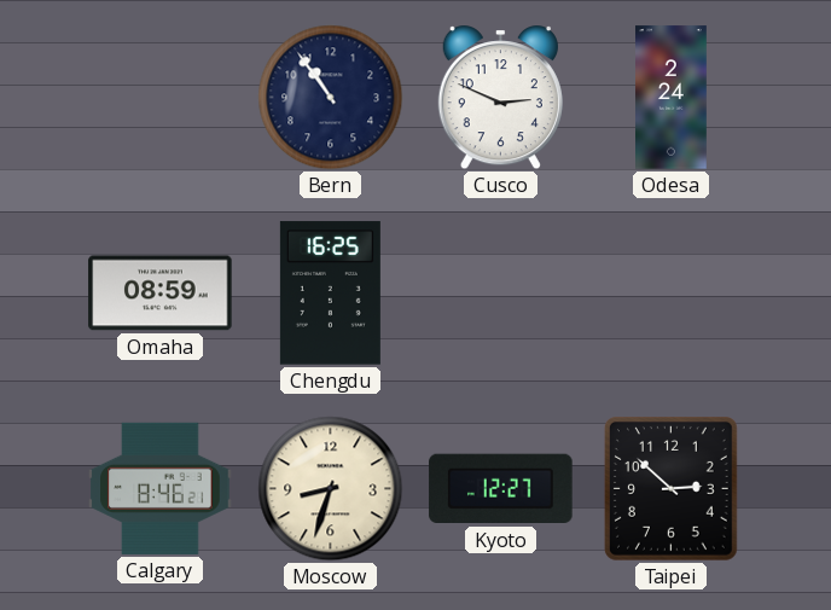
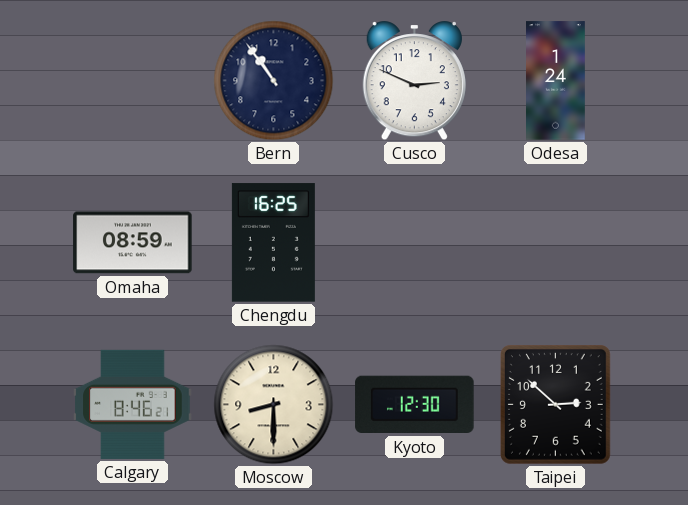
Odesa: 2:24 -> 1:24 (556, 81)
Moscow: 8:33 -> 8:30 (274, 405)
Kyoto: 12:27 -> 12:30 (415, 405)
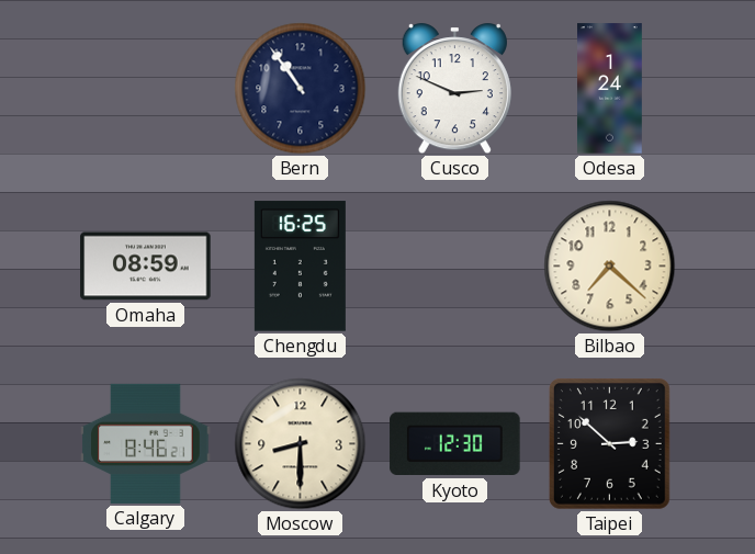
Bilbao: none -> 7:22 (610, 267)
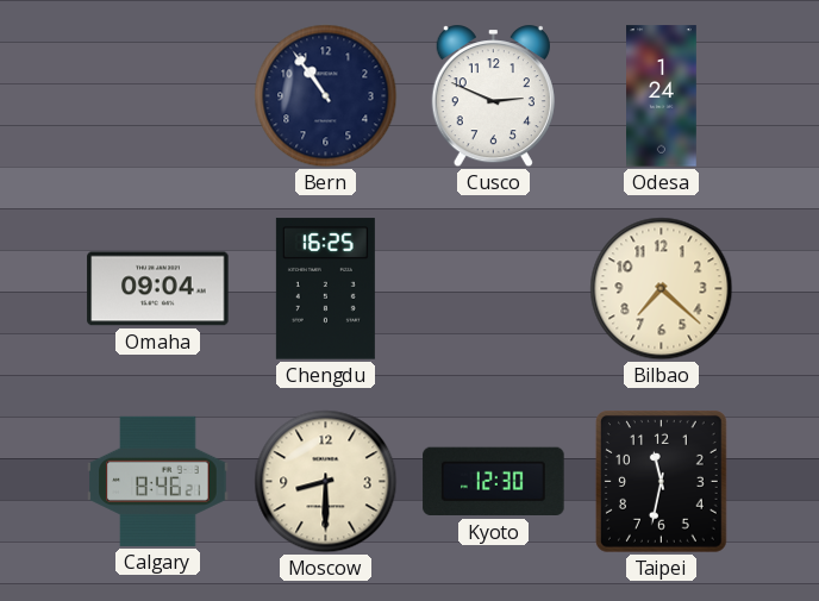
Omaha: 08:59 -> 09:04 (158, 289)
Taipei: 2:52 -> 11:32 (662, 482)
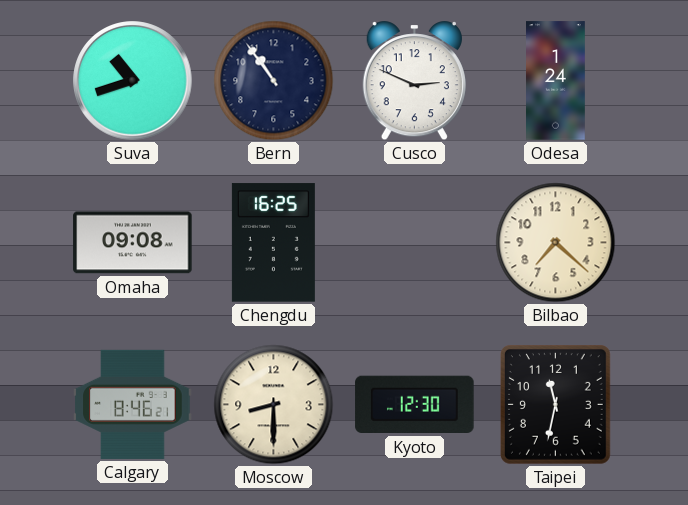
Suva: none -> 10:42 (133, 81)
Omaha: 09:04 -> 09:08 (133, 243)
